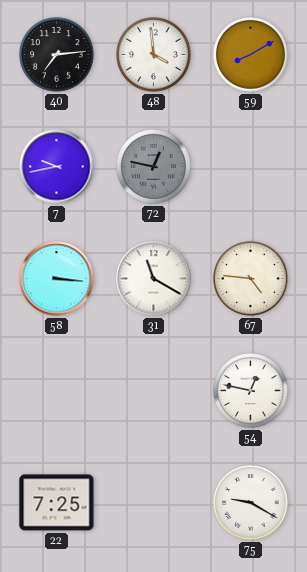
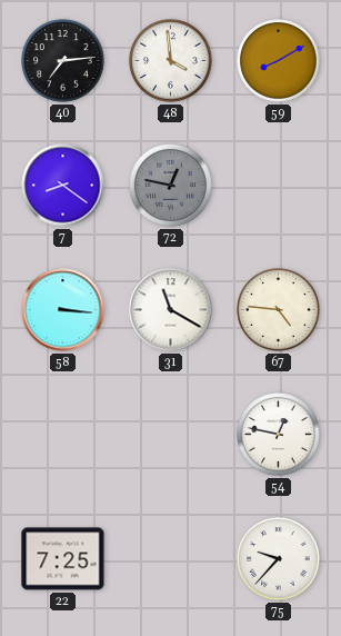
7: 9:43 -> 8:21 (63, 186)
75: 9:20 -> 9:37 (279, 559)
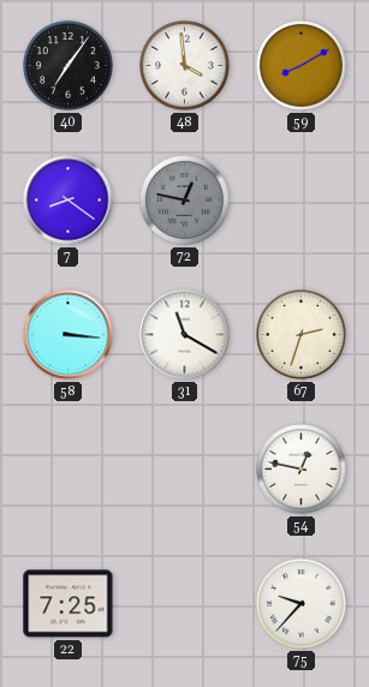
40: 7:14 -> 7:06 (69, 66)
67: 4:46 -> 2:33 (302, 335)
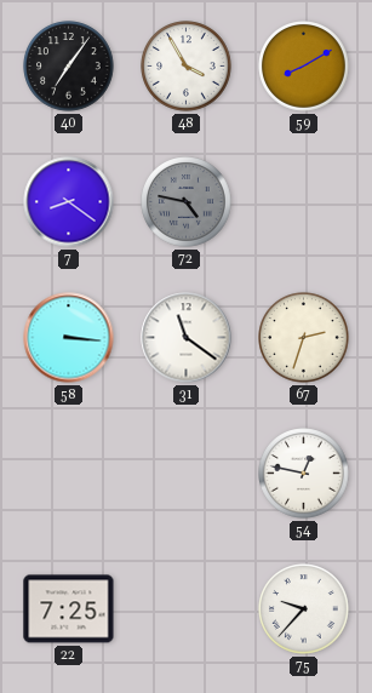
48: 3:59 -> 3:55 (187, 67)
72: 12:47 -> 4:47 (187, 202)
31: 11:20 -> 11:21 (187, 338)
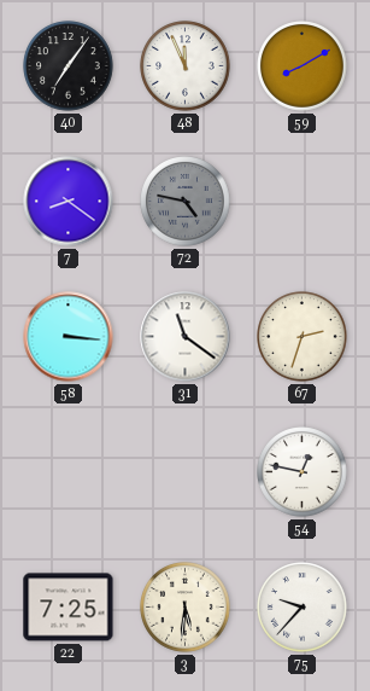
48: 3:55 -> 11:56 (186, 66)
3: none -> 5:31 (186, 608)
